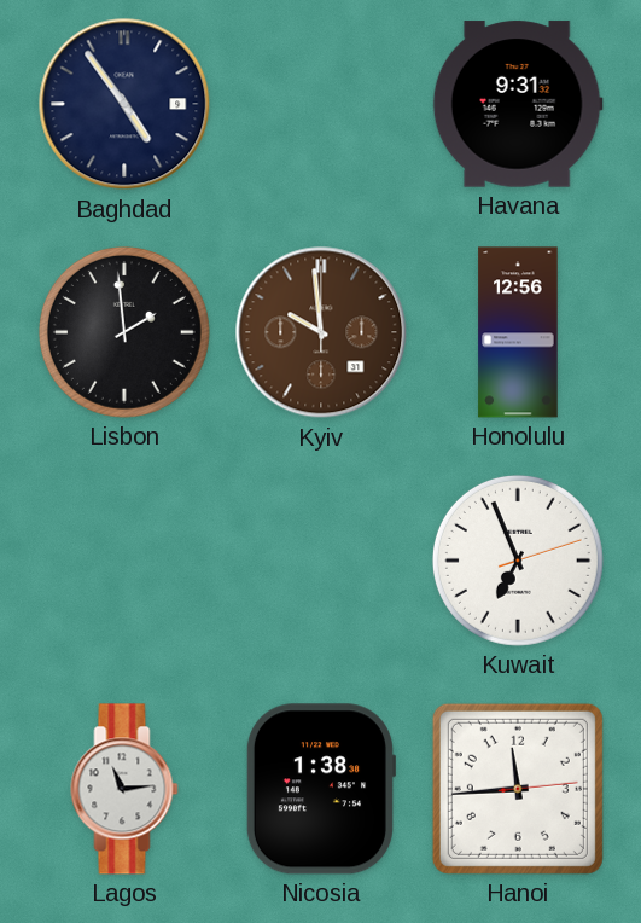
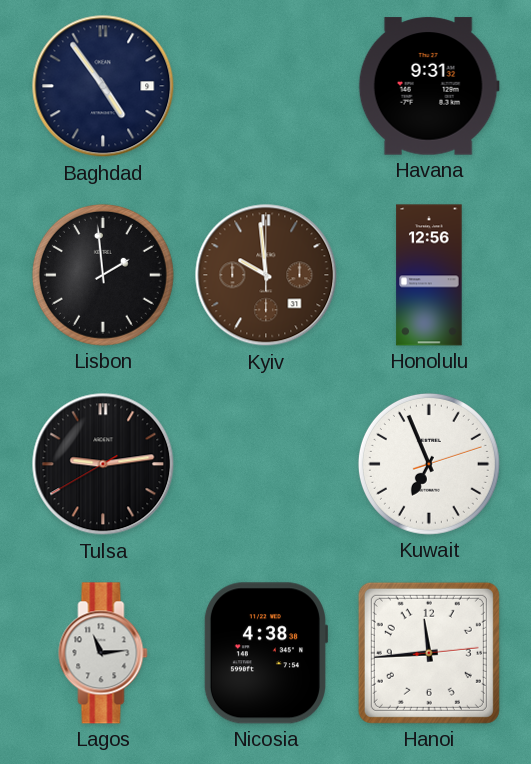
Tulsa: none -> 9:13 (103, 464)
Nicosia: 1:38 -> 4:38 (266, 653)
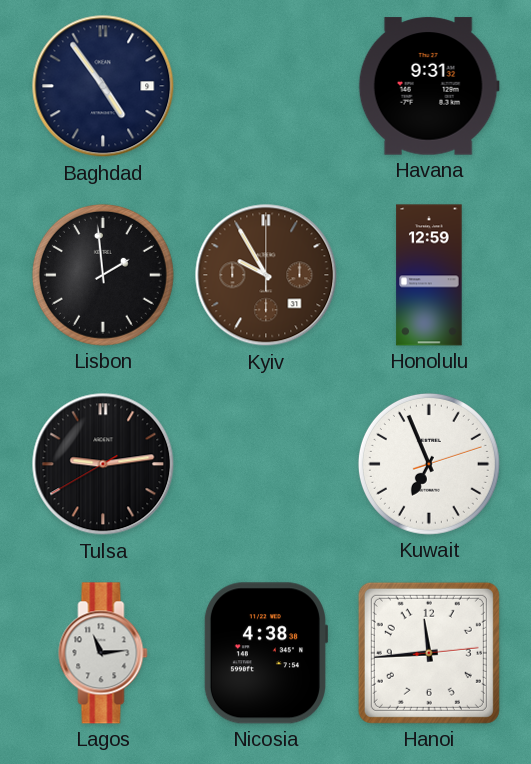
Kyiv: 9:59 -> 9:55 (266, 275)
Honolulu: 12:56 -> 12:59 (429, 275)
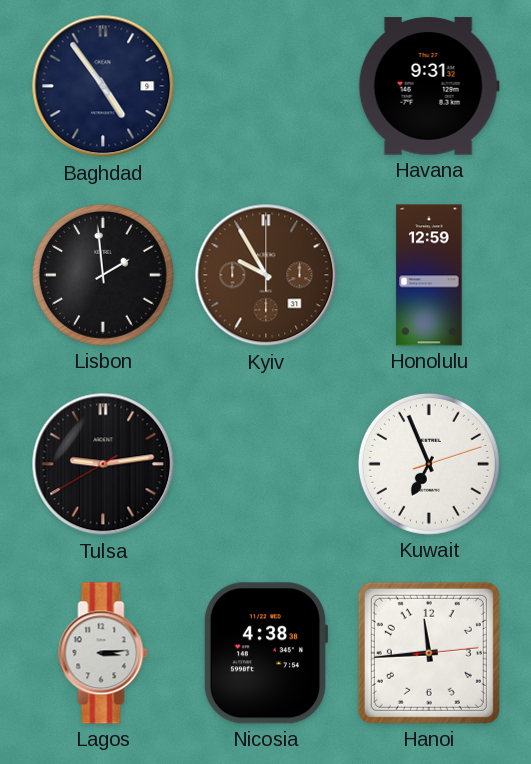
Lagos: 11:14 -> 3:14 (103, 653)
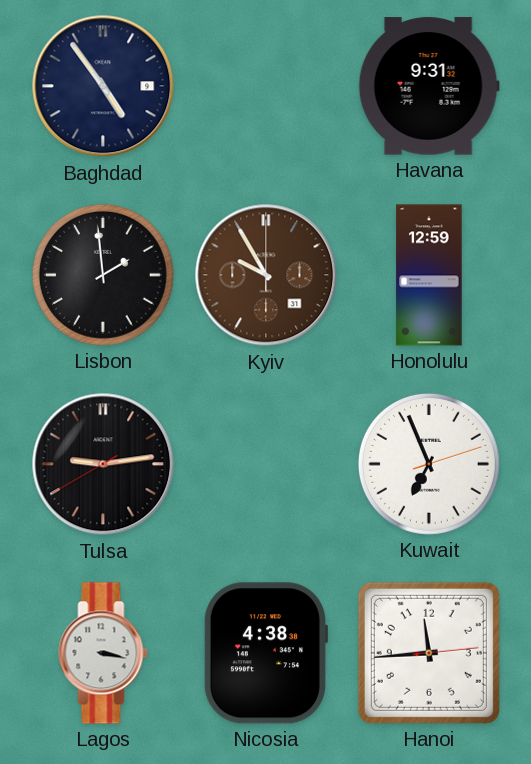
Lagos: 3:14 -> 3:17 (103, 653)
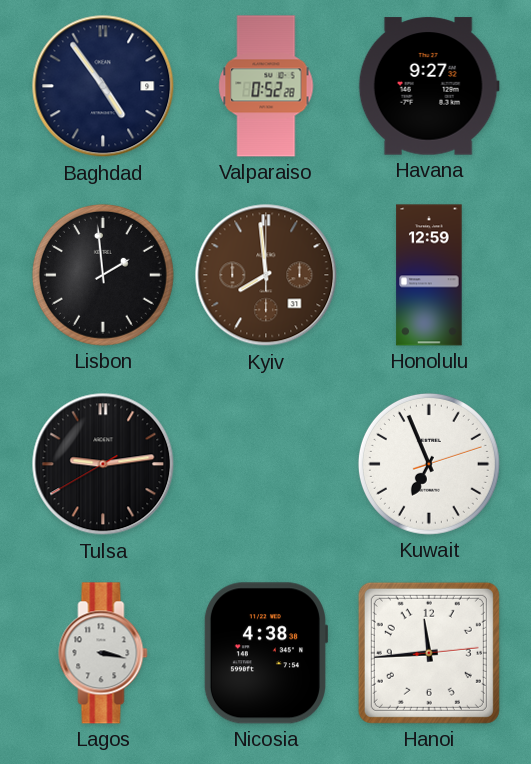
Valparaiso: none -> 0:52 (266, 86)
Havana: 9:31 -> 9:27 (429, 86)
Kyiv: 9:55 -> 7:59 (266, 275)
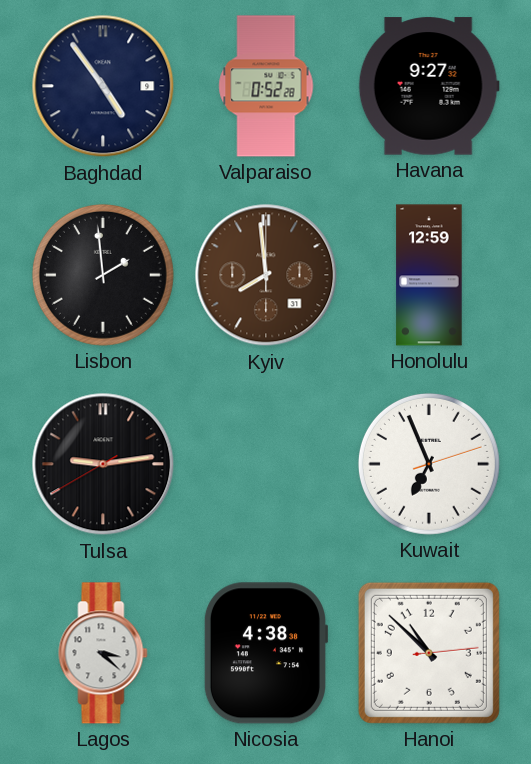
Lagos: 3:17 -> 3:22 (103, 653)
Hanoi: 11:44 -> 10:52 (429, 653)
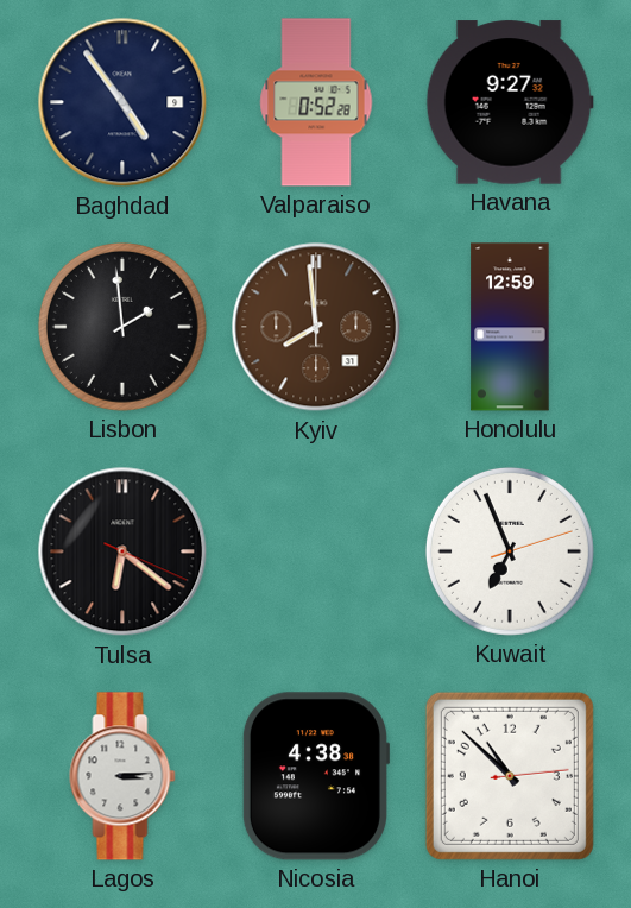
Tulsa: 9:13 -> 6:21 (122, 551)
Lagos: 3:22 -> 3:14 (122, 776)
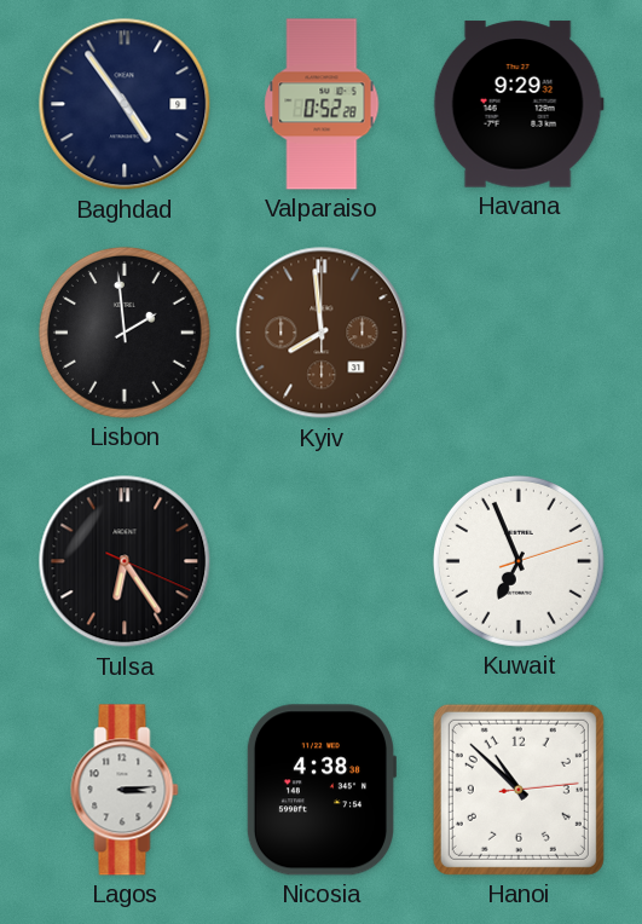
Havana: 9:27 -> 9:29 (519, 104)
Honolulu: 12:59 -> none (510, 327)
Tulsa: 6:21 -> 6:24 (125, 561)
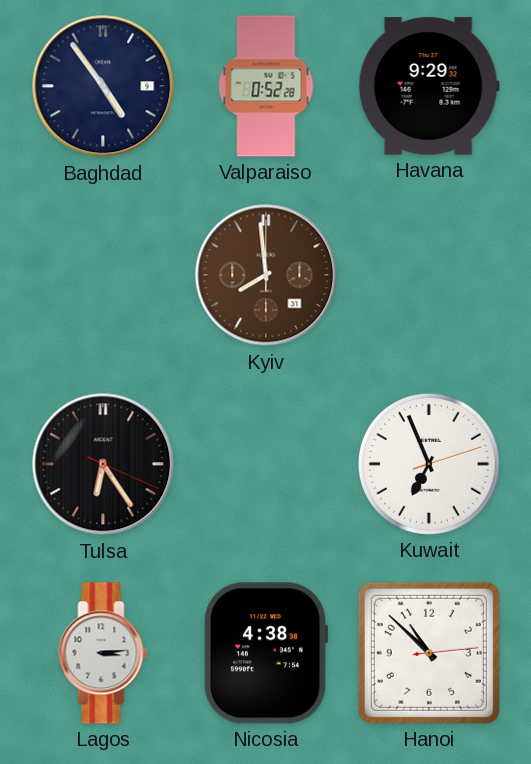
Lisbon: 1:59 -> none (125, 333)
